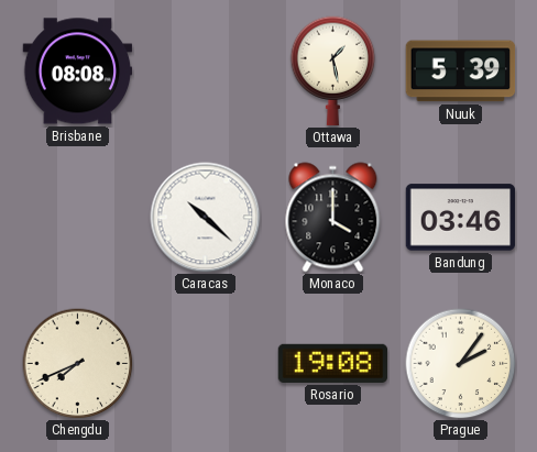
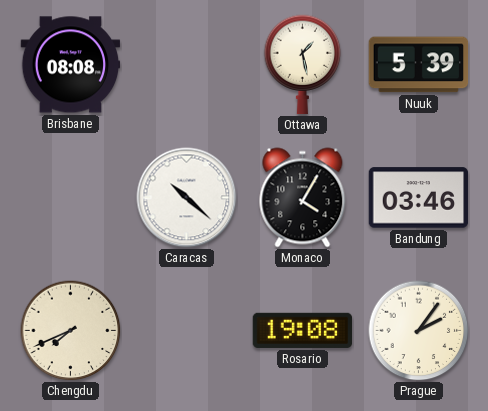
Monaco: 4:00 -> 4:05 (303, 198)
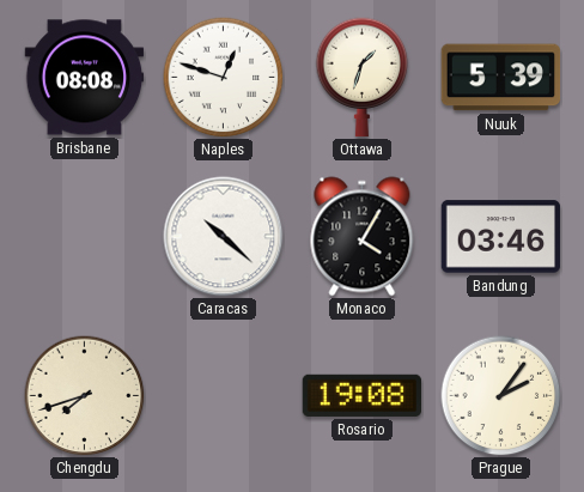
Naples: none -> 12:48 (224, 78)
Ottawa: 1:28 -> 1:33 (363, 78)
Chengdu: 7:41 -> 7:42 (85, 396)
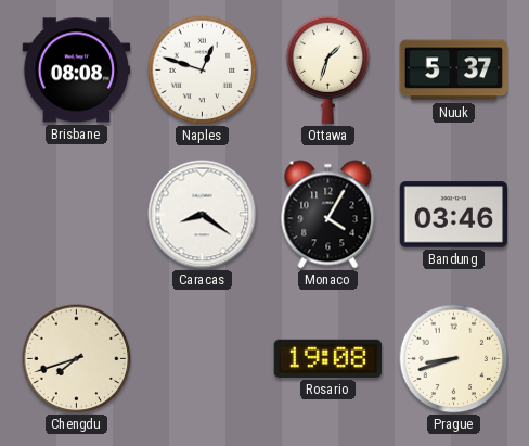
Nuuk: 5:39 -> 5:37 (454, 71)
Caracas: 10:22 -> 8:21 (203, 215)
Prague: 2:06 -> 8:42 (454, 359)
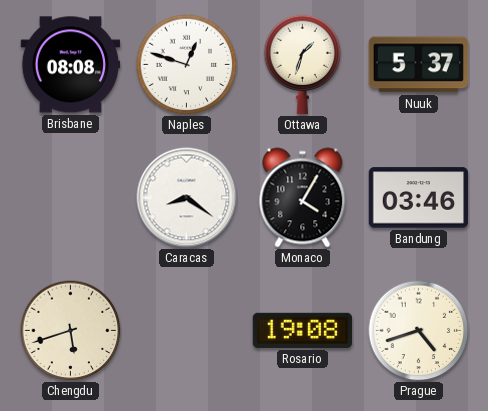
Chengdu: 7:42 -> 5:42 (71, 331)
Prague: 8:42 -> 4:42 (419, 331)
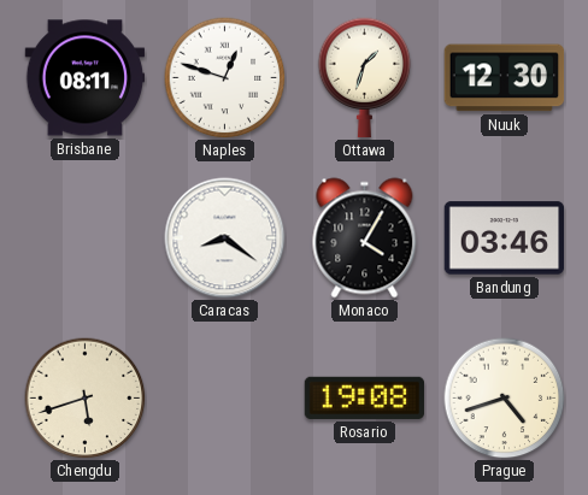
Brisbane: 08:08 -> 08:11 (86, 78)
Nuuk: 5:37 -> 12:30 (505, 78)
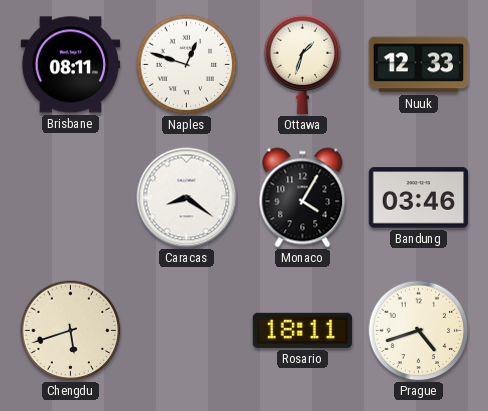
Nuuk: 12:30 -> 12:33 (419, 65)
Rosario: 19:08 -> 18:11 (303, 330)
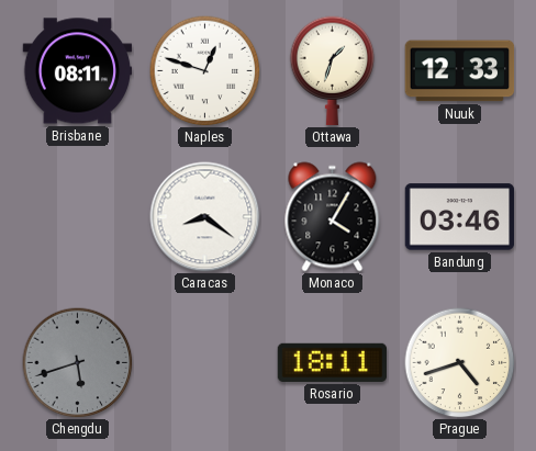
Chengdu dial: cream -> grey (78, 363)
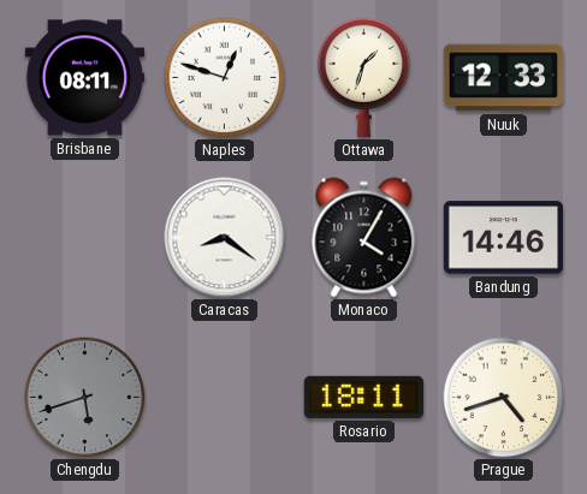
Bandung: 03:46 -> 14:46 (504, 238)
